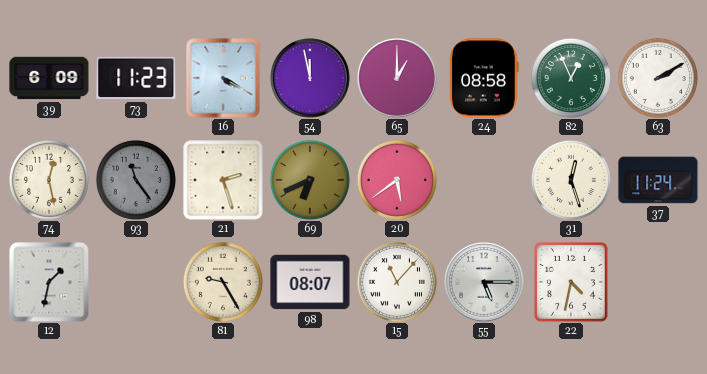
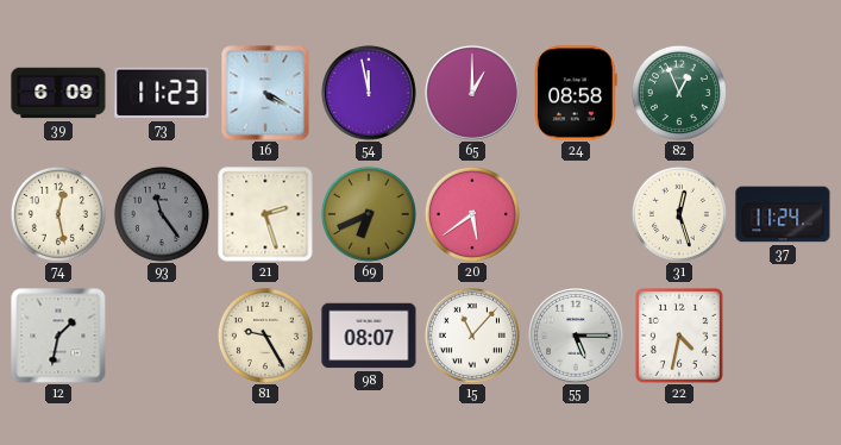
63: 2:10 -> none (658, 78)
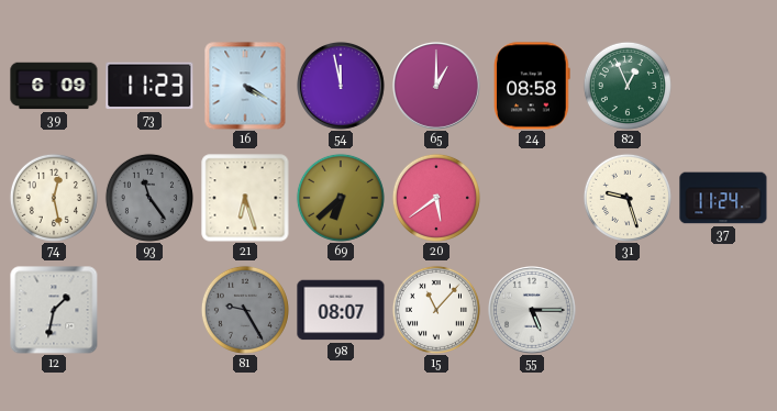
21: 2:27 -> 6:27 (245, 198)
69: 6:41 -> 6:38 (341, 198)
31: 12:27 -> 9:27 (628, 198)
81 dial: cream -> grey (245, 310)
22: 4:32 -> none (679, 336)
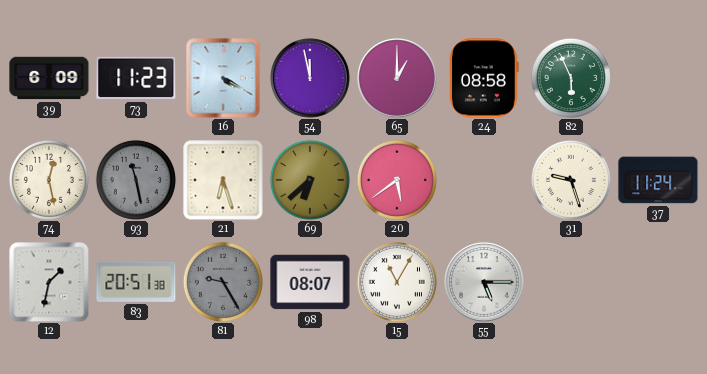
82: 12:56 -> 5:56 (571, 78)
93: 11:24 -> 11:28 (136, 180)
83: none -> 20:51 (136, 282)
15: 11:07 -> 11:05 (397, 282)
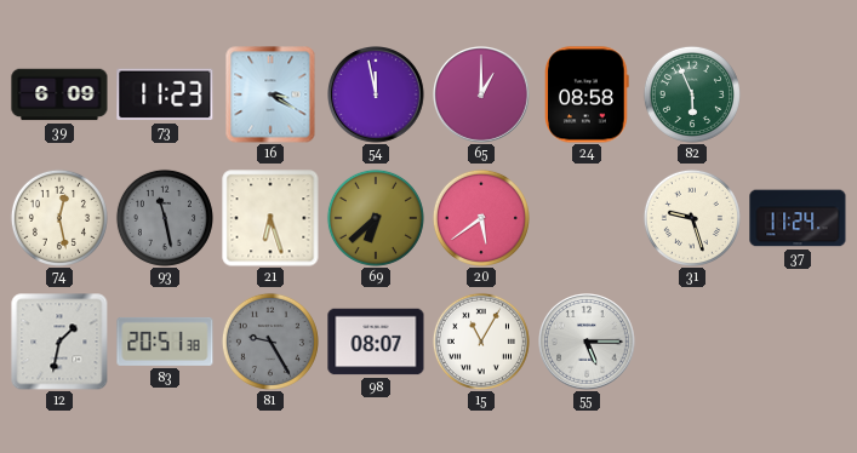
16: 4:20 -> 3:20 (270, 94)
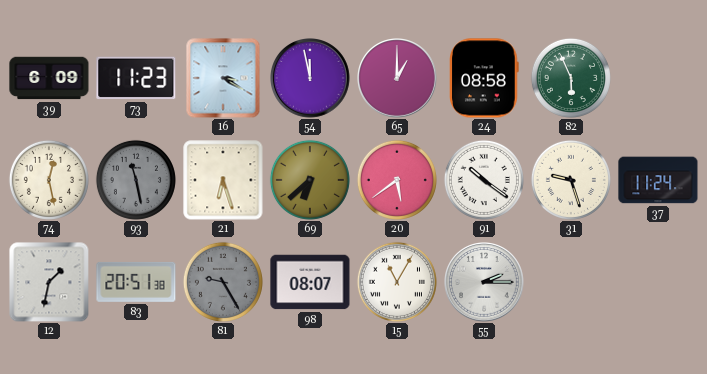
91: none -> 10:21 (484, 180)
55: 5:15 -> 2:15 (485, 283)
